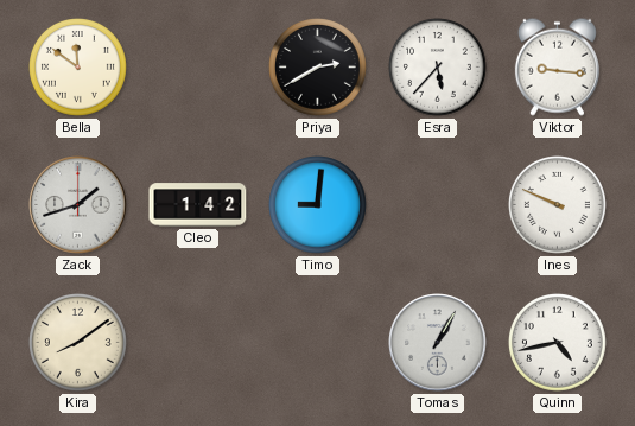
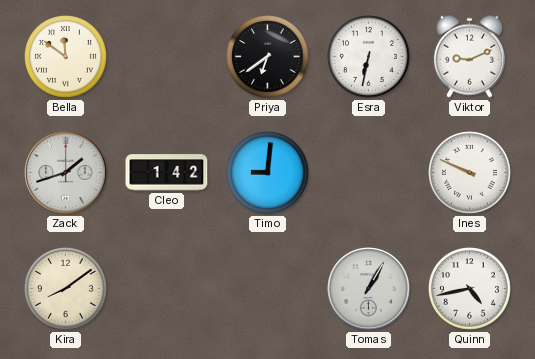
Priya: 2:40 -> 6:39 (268, 57)
Esra: 5:37 -> 6:32 (369, 57)
Viktor: 9:16 -> 9:11 (469, 56)
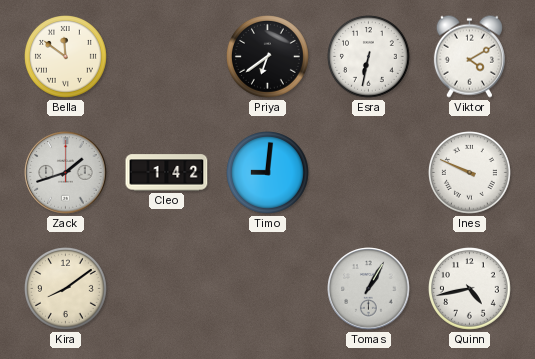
Viktor: 9:11 -> 4:10 (469, 56)
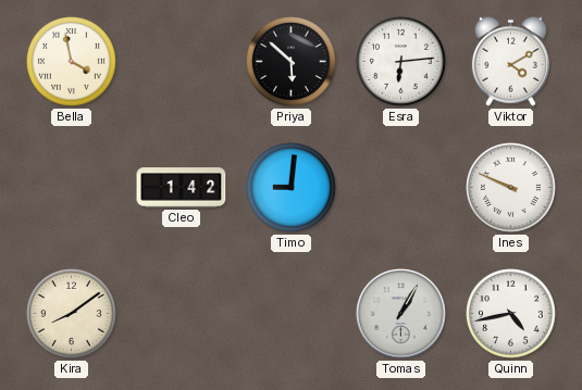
Bella: 11:51 -> 3:58 (72, 62)
Priya: 6:39 -> 5:52 (292, 62)
Esra: 6:32 -> 6:14 (401, 62)
Zack: 1:42 -> none (66, 173)
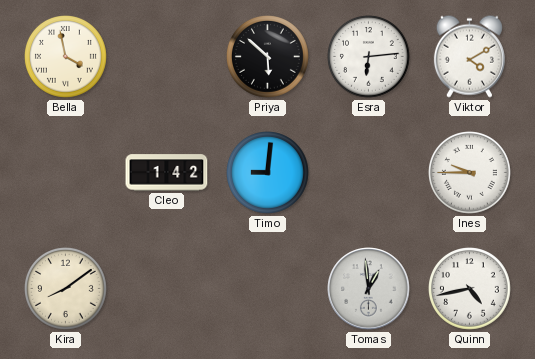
Ines: 9:49 -> 9:45 (470, 173)
Tomas: 1:05 -> 12:59 (369, 289)
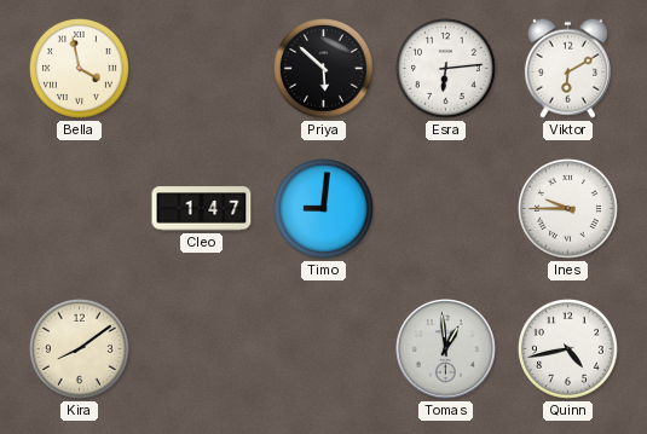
Viktor: 4:10 -> 6:10 (567, 68)
Cleo: 1:42 -> 1:47 (202, 209)
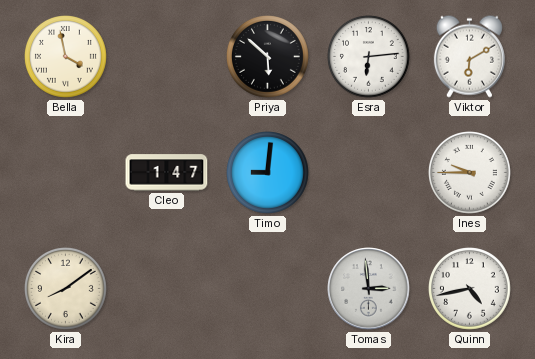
Tomas: 12:59 -> 2:59 (369, 289)
